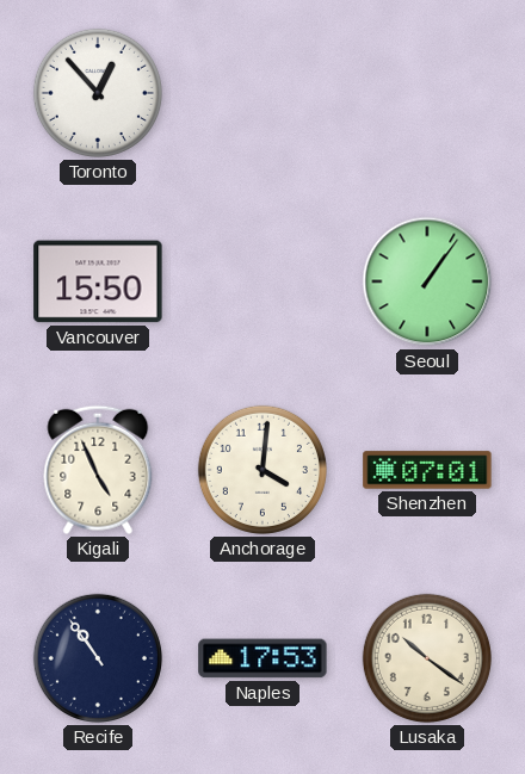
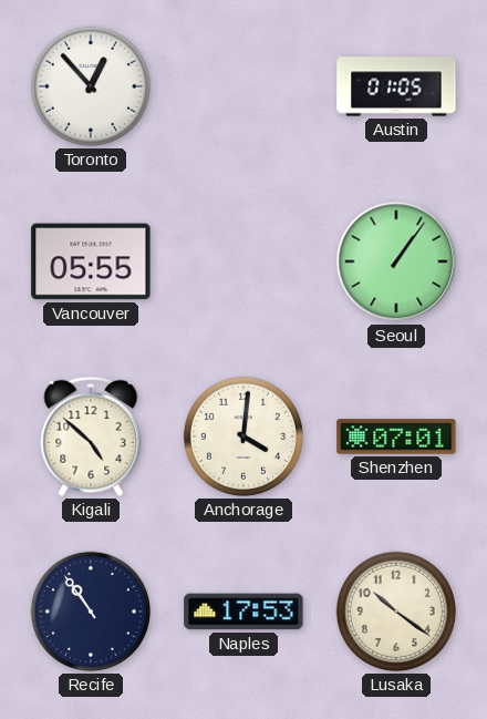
Austin: none -> 01:05 (396, 86)
Vancouver: 15:50 -> 05:55 (91, 261)
Kigali: 4:56 -> 4:52 (91, 436)
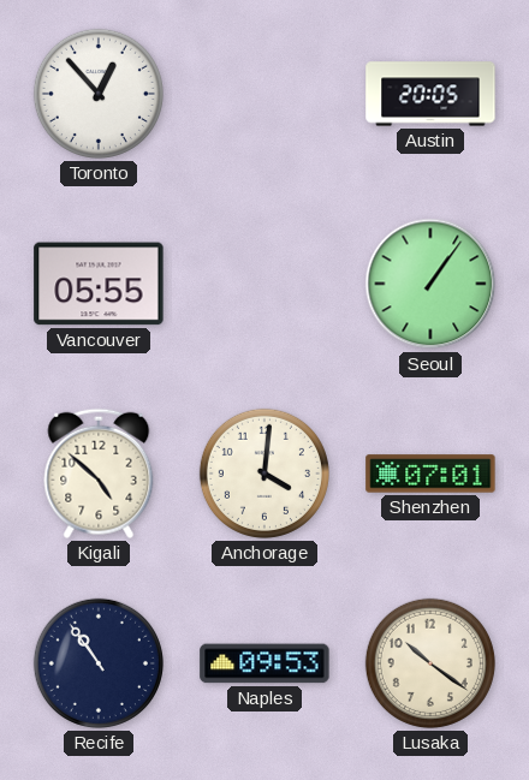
Austin: 01:05 -> 20:05 (430, 94)
Naples: 17:53 -> 09:53 (264, 663)
